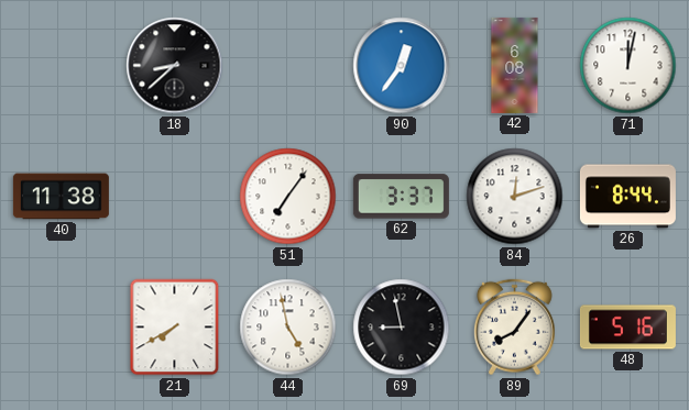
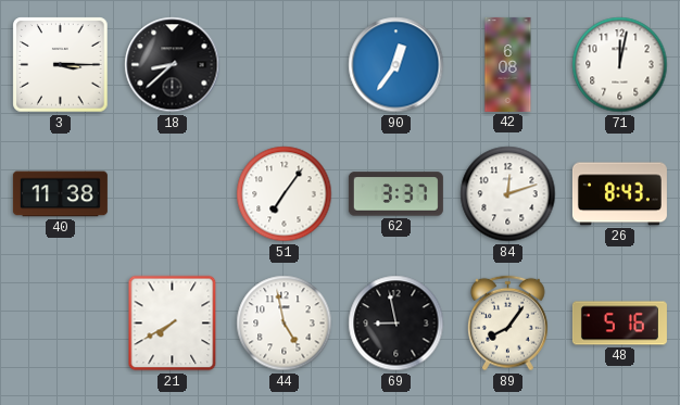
3: none -> 3:15 (61, 65)
26: 8:44 -> 8:43 (619, 194)
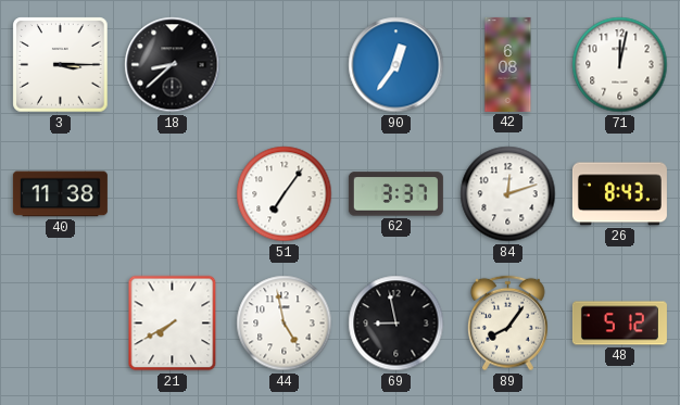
48: 5:16 -> 5:12 (619, 324)
